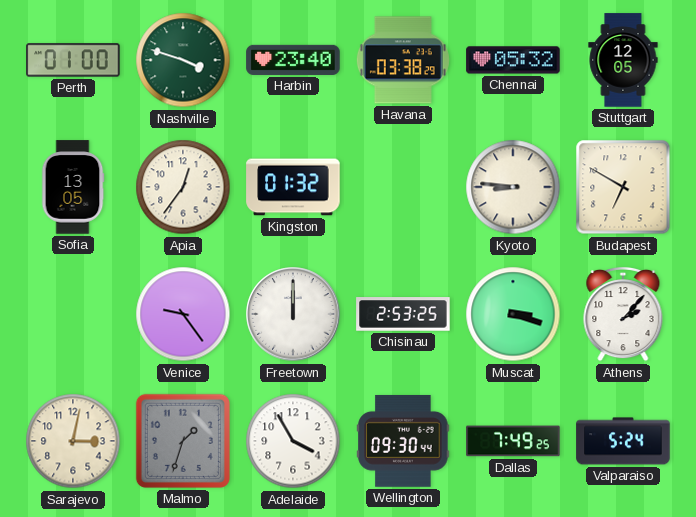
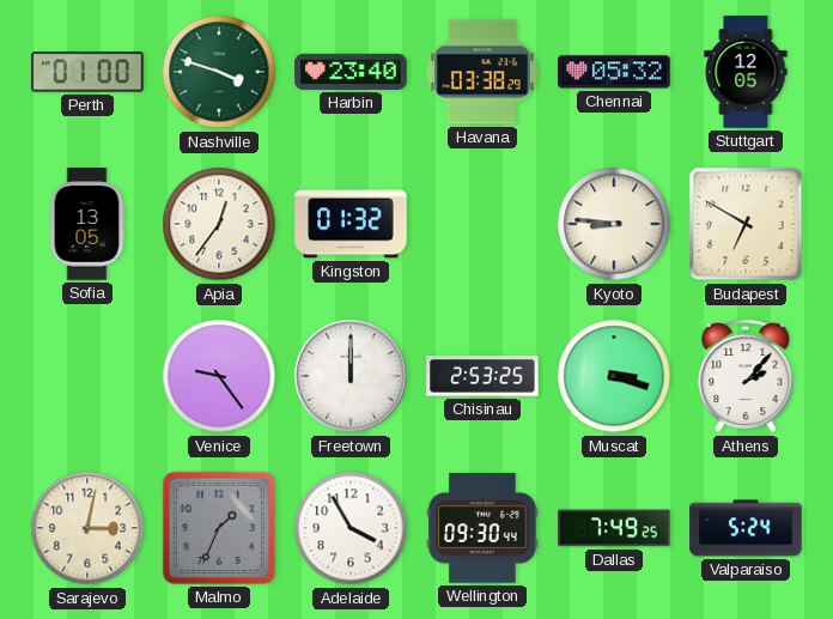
Malmo: 1:33 -> 1:34 (219, 528)
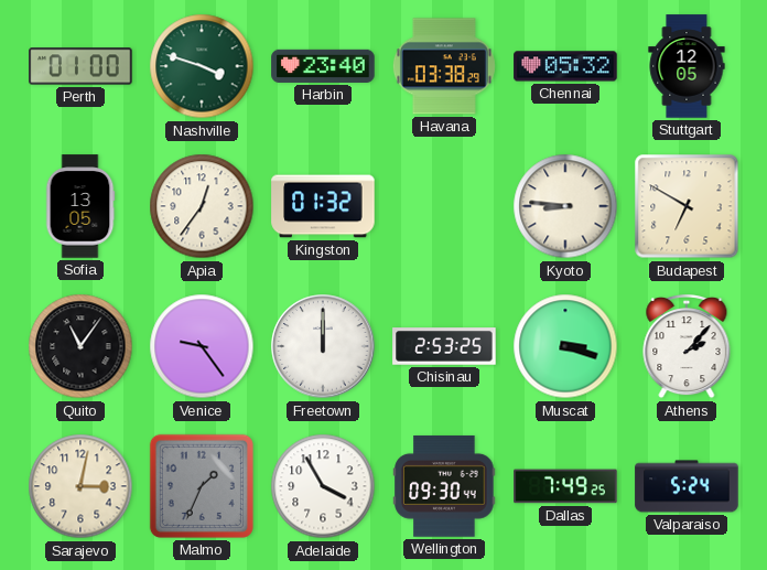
Quito: none -> 11:06 (80, 346)
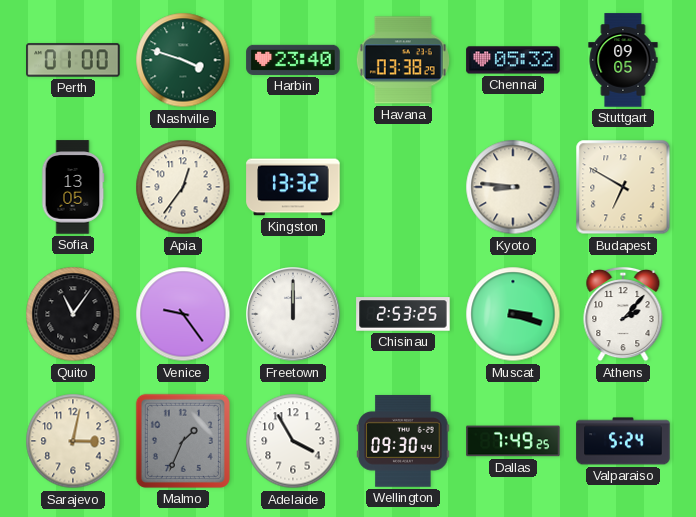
Stuttgart: 12:05 -> 09:05 (623, 60)
Kingston: 01:32 -> 13:32 (293, 187)
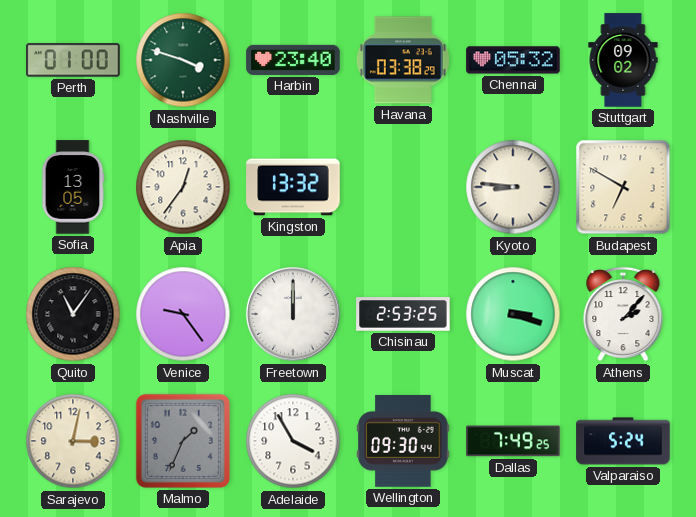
Stuttgart: 09:05 -> 09:02 (623, 60)
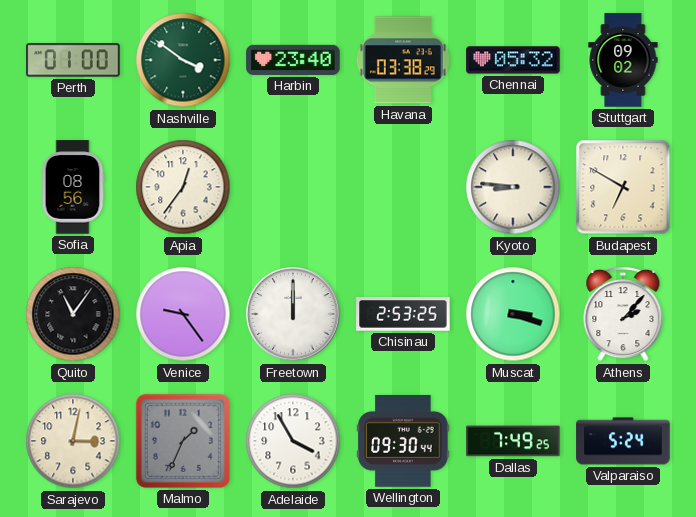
Nashville: 3:48 -> 3:51 (183, 60)
Sofia: 13:05 -> 08:56 (73, 187)
Kingston: 13:32 -> none (293, 187)
